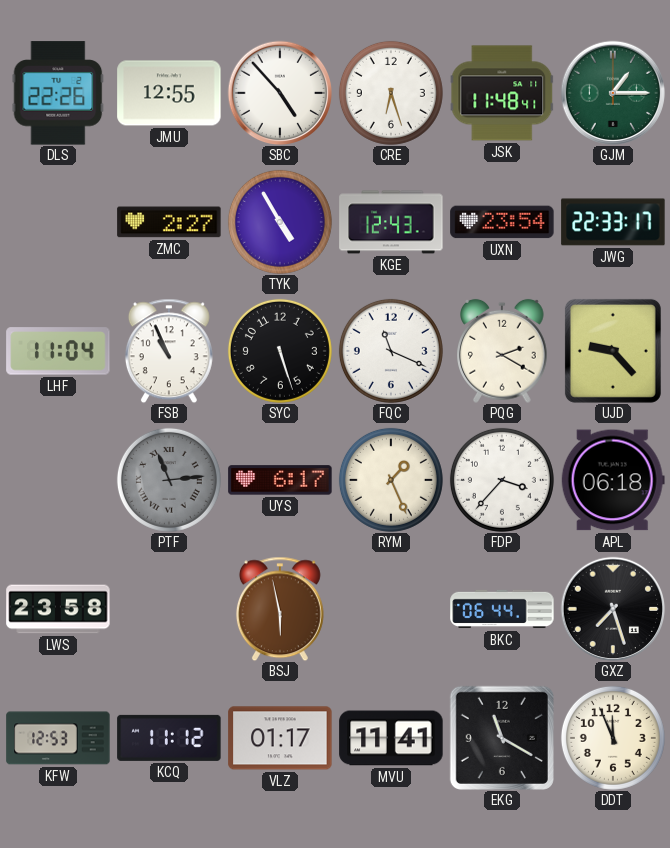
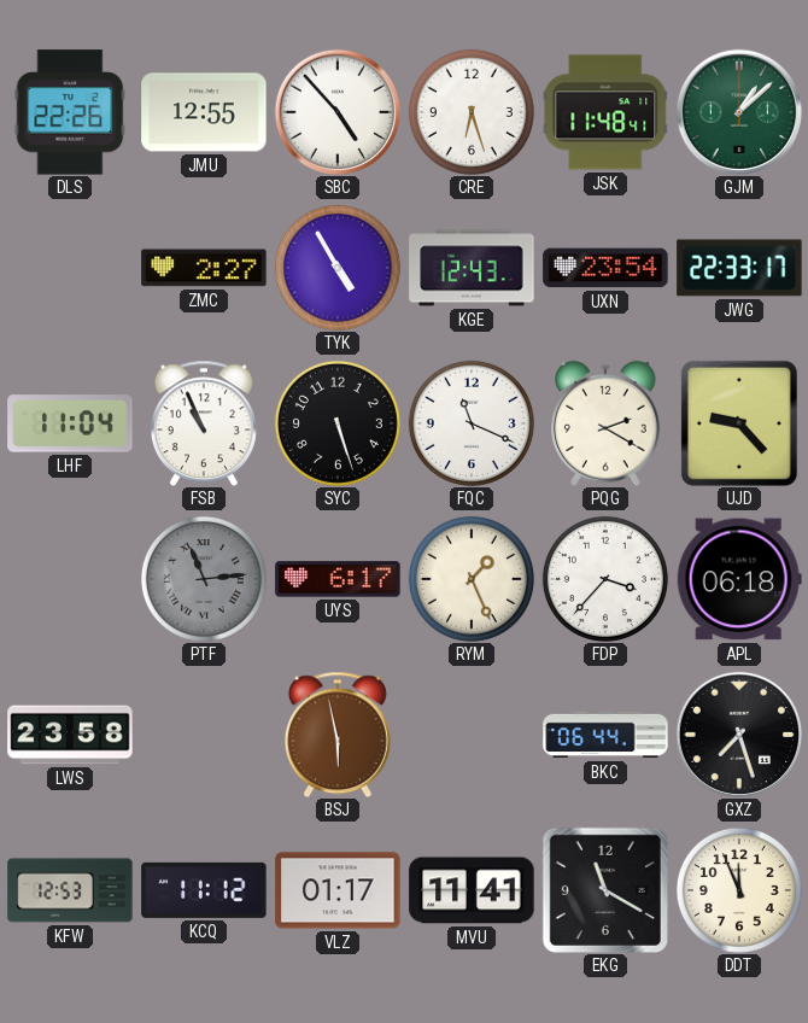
GJM: 1:15 -> 1:08 (739, 112)
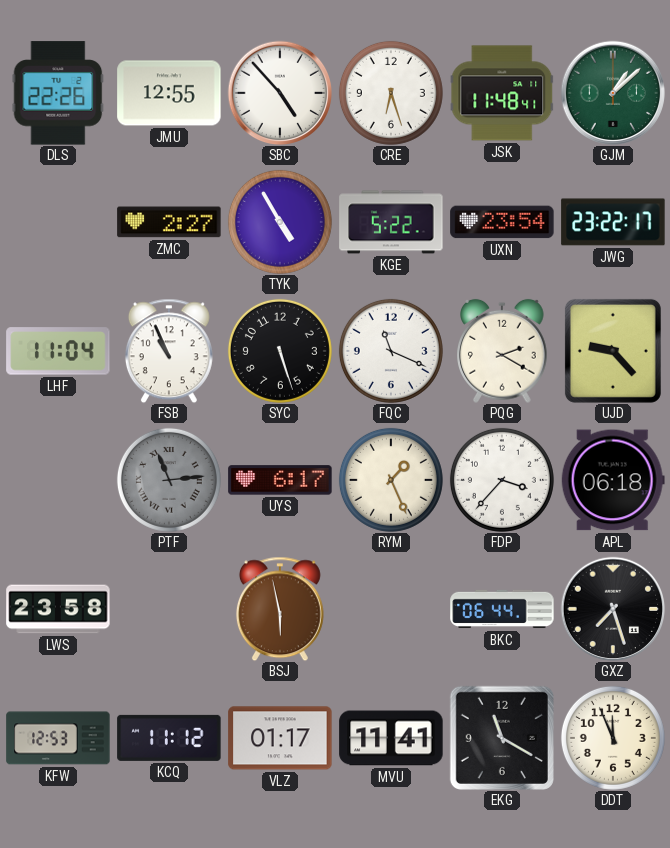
KGE: 12:43 -> 5:22 (391, 222)
JWG: 22:33 -> 23:22 (613, 222)
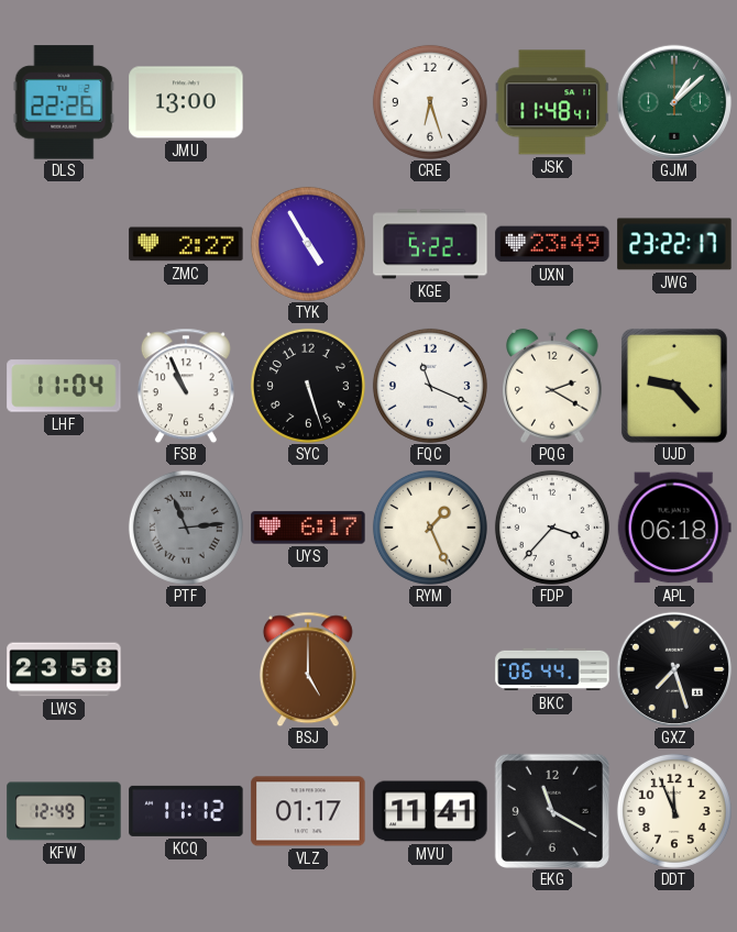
JMU: 12:55 -> 13:00 (186, 102)
SBC: 4:53 -> none (280, 93)
UXN: 23:54 -> 23:49 (552, 244)
BSJ: 5:58 -> 5:00 (308, 669)
KFW: 12:53 -> 12:49 (64, 811)
